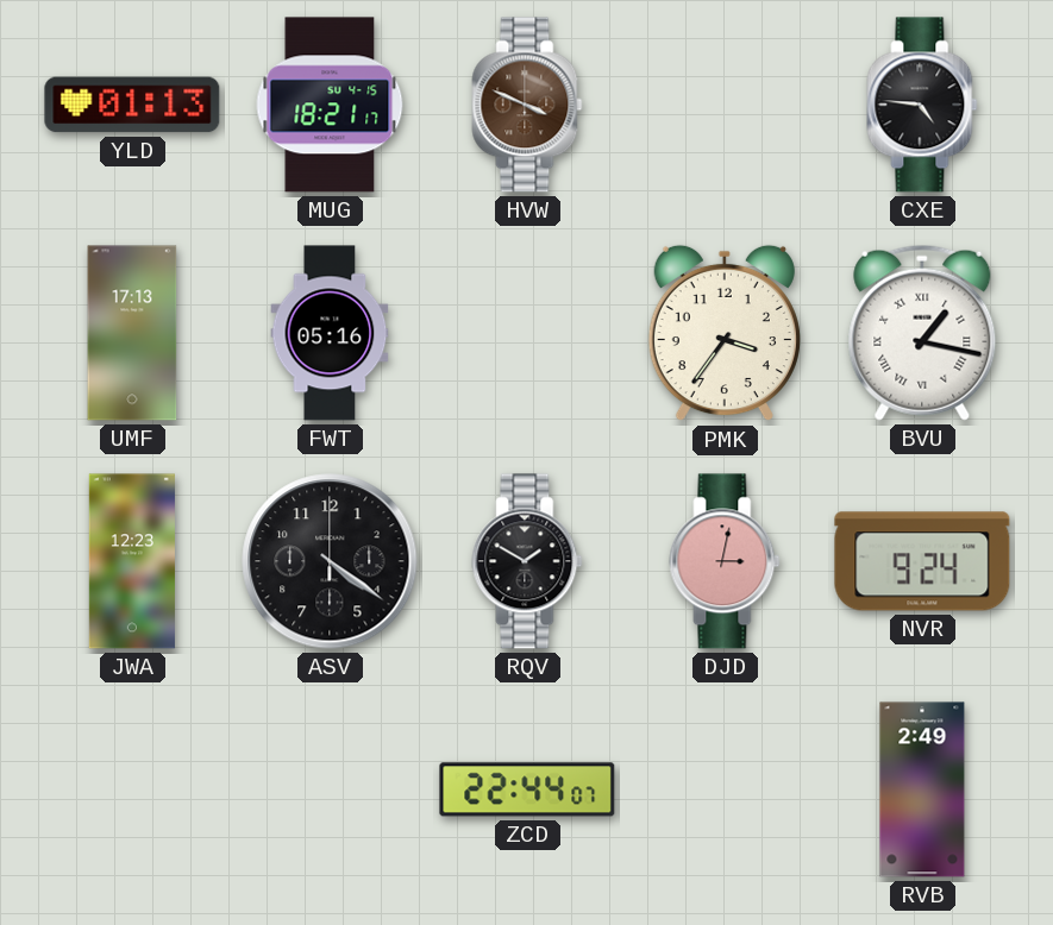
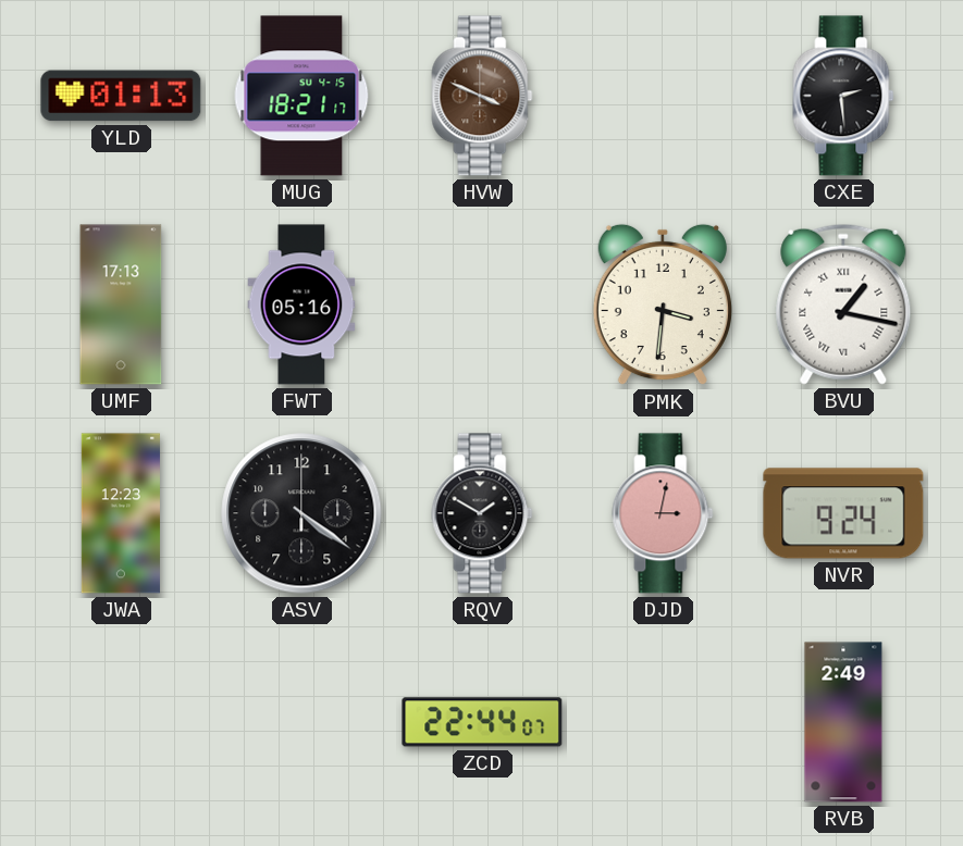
CXE: 4:46 -> 2:29 (843, 96)
PMK: 3:36 -> 3:31 (663, 304)
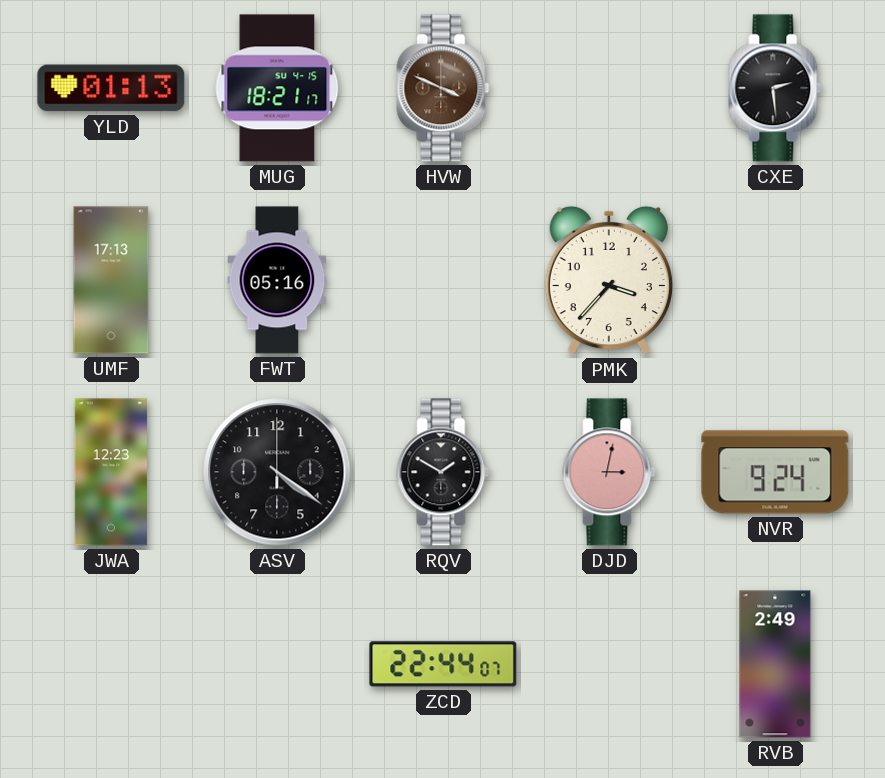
PMK: 3:31 -> 3:37 (609, 280)
BVU: 1:17 -> none (843, 304)
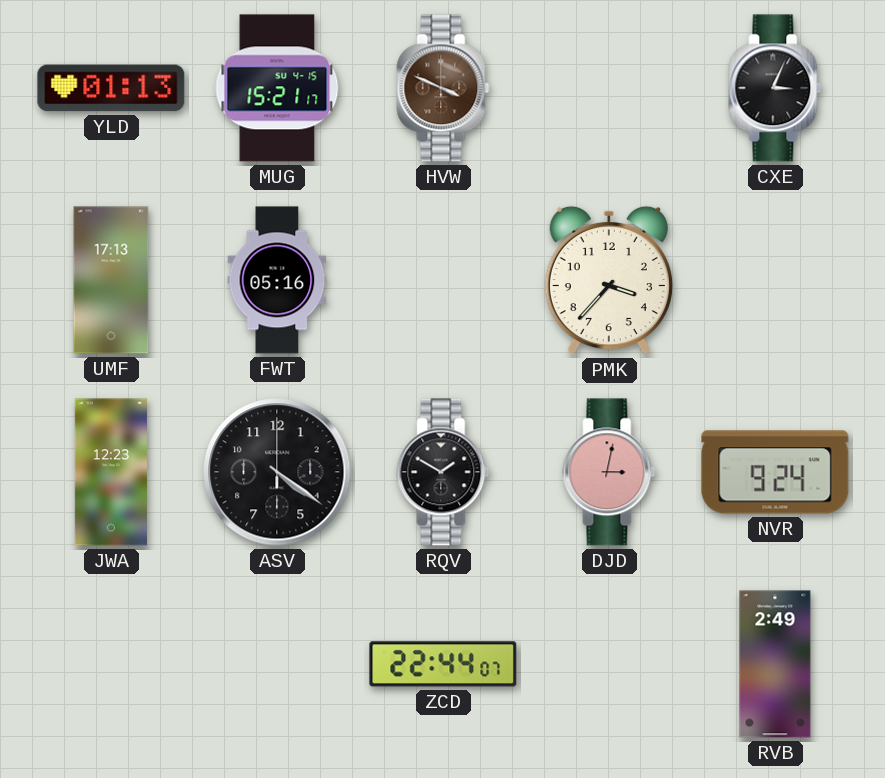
MUG: 18:21 -> 15:21 (277, 88)
CXE: 2:29 -> 3:04 (775, 88)
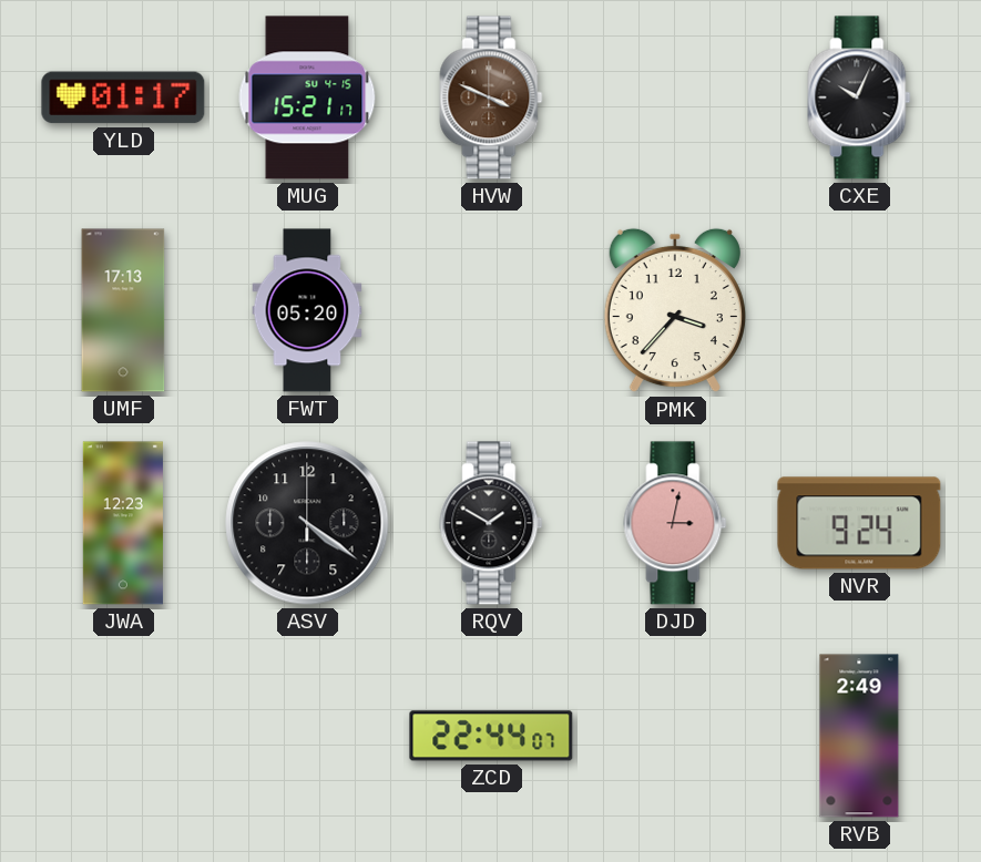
YLD: 01:13 -> 01:17 (123, 98)
CXE: 3:04 -> 10:04 (859, 98)
FWT: 05:16 -> 05:20 (307, 310)
